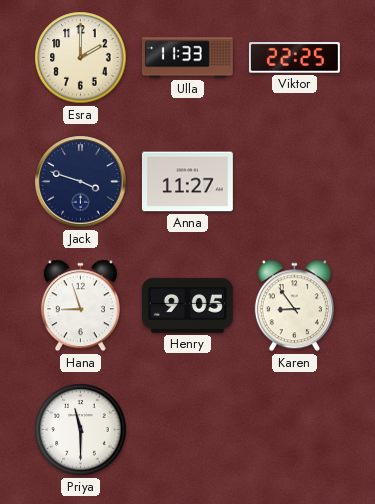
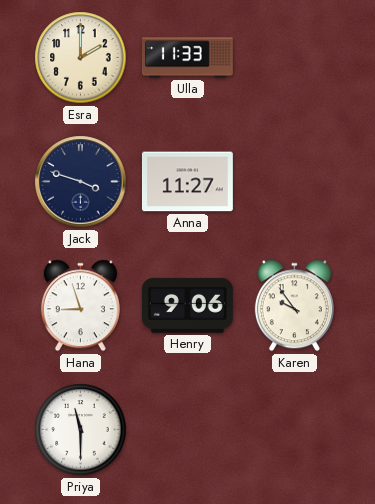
Viktor: 22:25 -> none (294, 58)
Henry: 9:05 -> 9:06 (187, 306)
Karen: 8:54 -> 9:54 (294, 306)
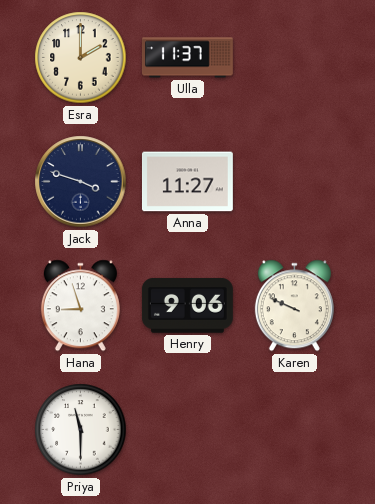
Ulla: 11:33 -> 11:37 (187, 58)
Karen: 9:54 -> 9:49 (294, 306)
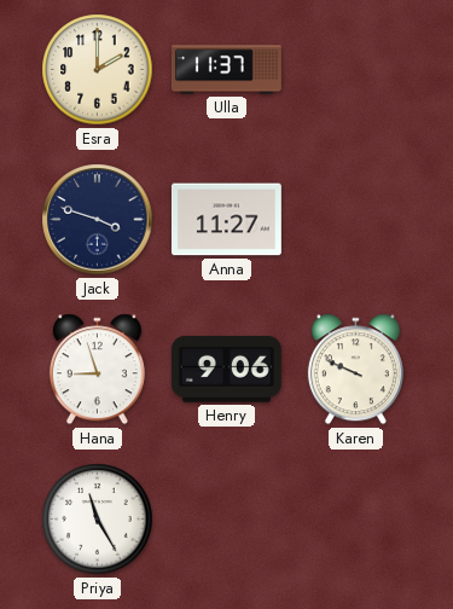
Priya: 11:30 -> 11:25 (98, 520)
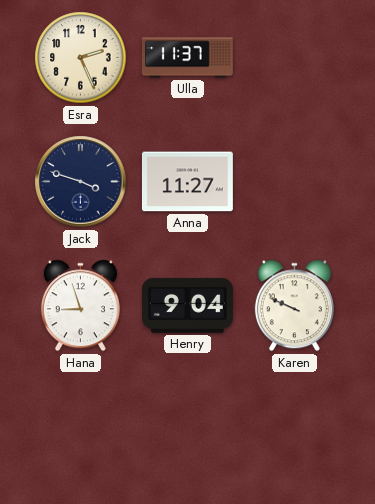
Esra: 2:00 -> 2:26 (81, 58)
Henry: 9:06 -> 9:04 (187, 306)
Priya: 11:25 -> none (98, 520)
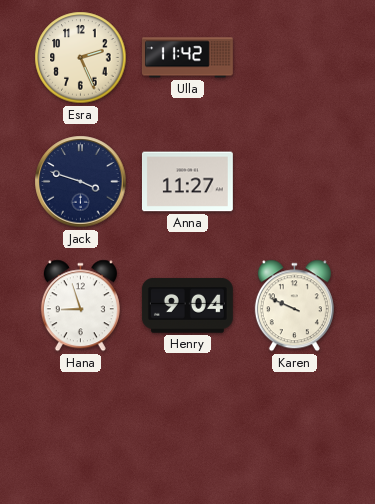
Ulla: 11:37 -> 11:42 (187, 58)
